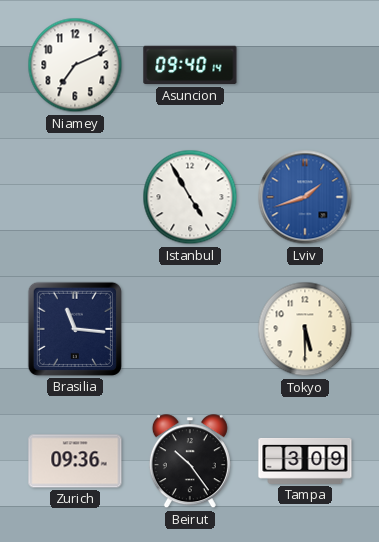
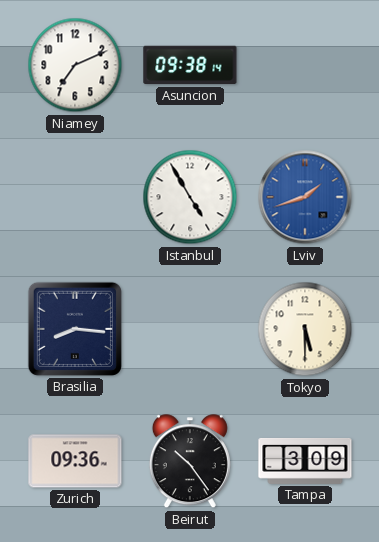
Asuncion: 09:40 -> 09:38 (190, 65)
Brasilia: 11:16 -> 8:16 (75, 329)
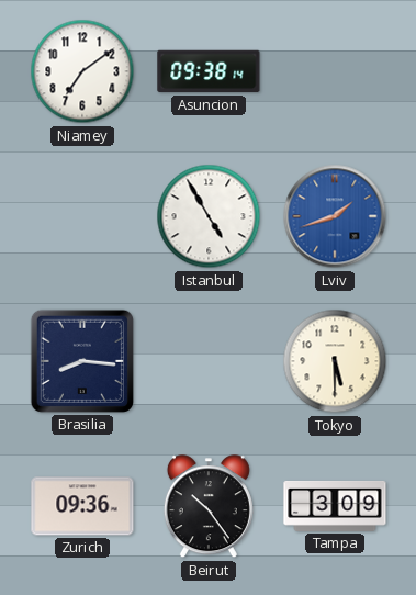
Niamey: 7:11 -> 7:09 (82, 71)
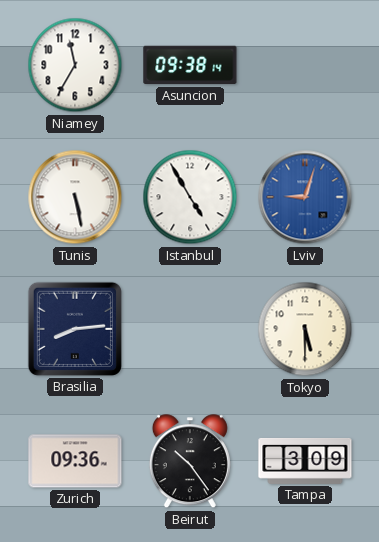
Niamey: 7:09 -> 11:35 (75, 65)
Tunis: none -> 5:28 (75, 197)
Lviv: 1:42 -> 9:03 (305, 197)
Brasilia: 8:16 -> 8:14 (75, 329)
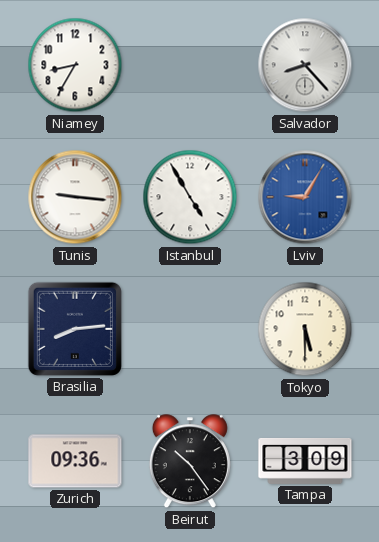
Niamey: 11:35 -> 8:35 (75, 65)
Asuncion: 09:38 -> none (190, 65)
Salvador: none -> 8:23 (305, 65)
Tunis: 5:28 -> 9:16 (75, 197)
Lviv: 9:03 -> 9:05 (305, 197)
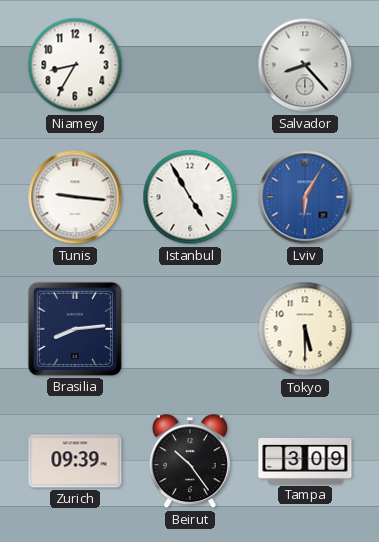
Lviv: 9:05 -> 6:05 (305, 197)
Zurich: 09:36 -> 09:39 (75, 461)
